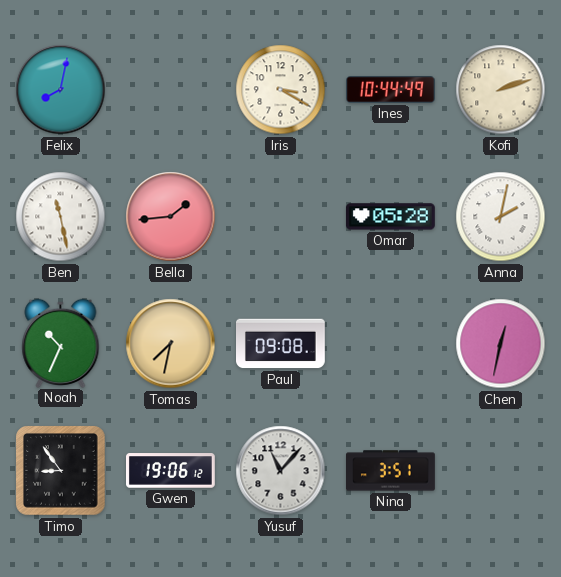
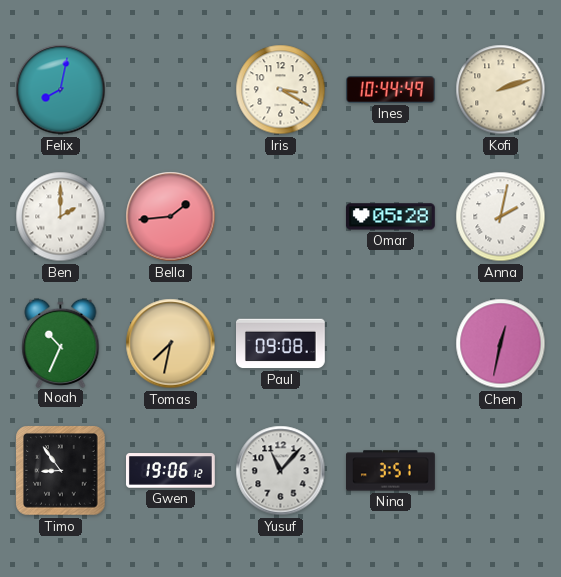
Ben: 11:28 -> 2:00 (61, 217)
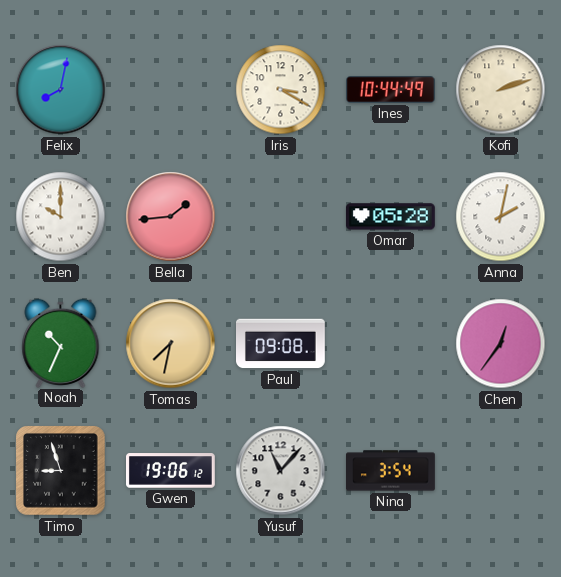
Ben: 2:00 -> 10:00 (61, 217)
Chen: 12:32 -> 12:36 (501, 344)
Timo: 8:54 -> 8:57 (61, 471)
Nina: 3:51 -> 3:54 (391, 471)
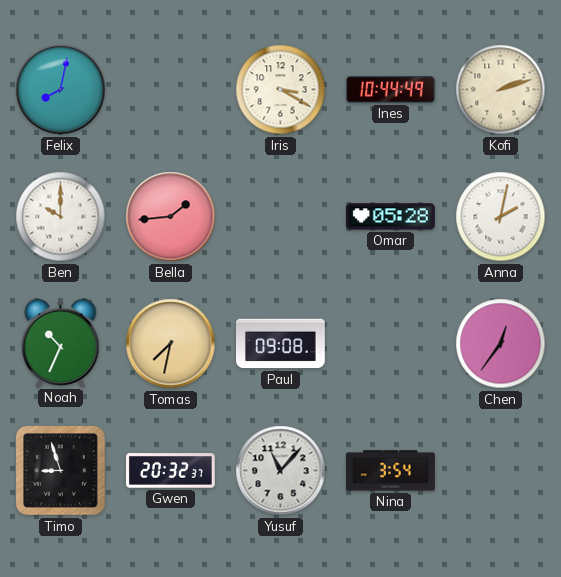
Gwen: 19:06 -> 20:32 (171, 471)
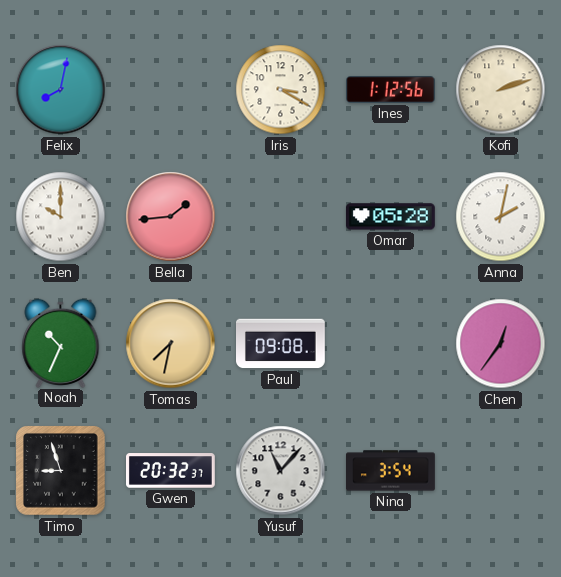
Ines: 10:44 -> 1:12 (391, 90)
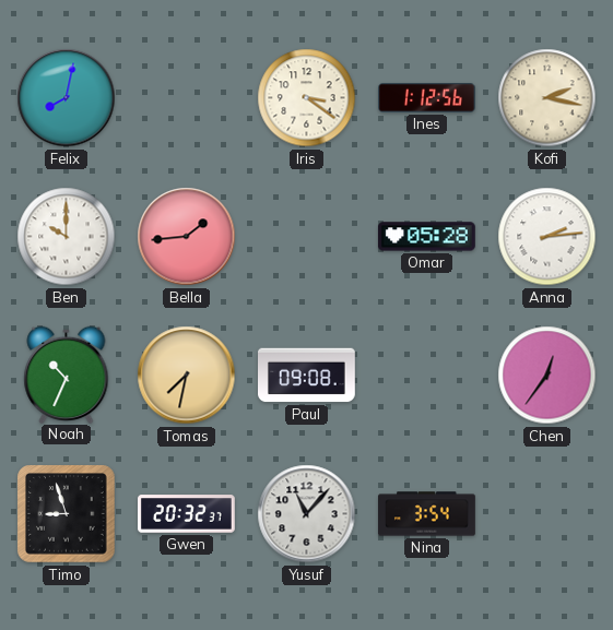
Iris: 3:20 -> 3:21 (307, 98)
Kofi: 2:12 -> 2:17 (547, 98)
Anna: 2:02 -> 2:14 (547, 237)
